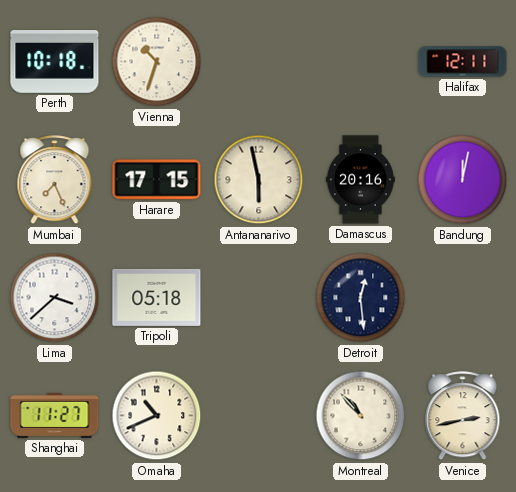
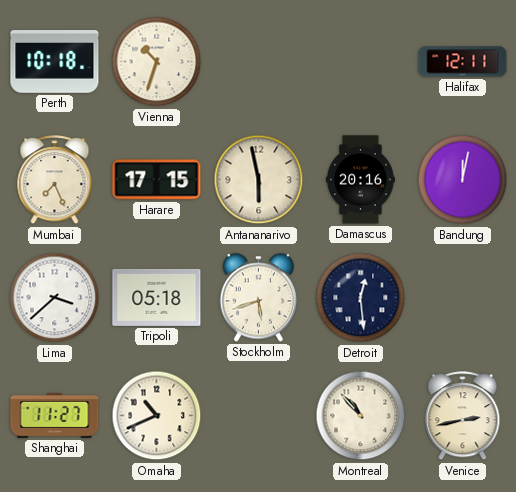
Stockholm: none -> 5:42 (259, 298)
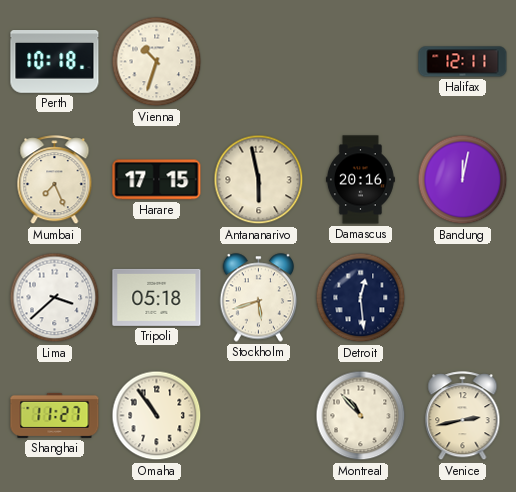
Omaha: 10:41 -> 10:54 (157, 416)
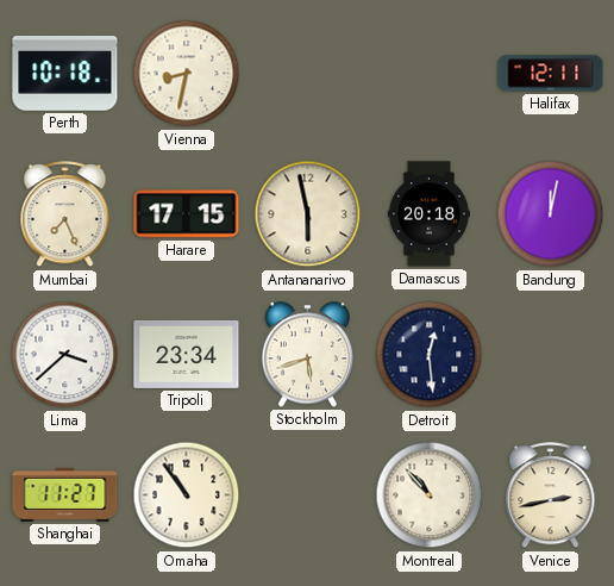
Vienna: 10:33 -> 8:32 (187, 74)
Damascus: 20:16 -> 20:18 (428, 214)
Tripoli: 05:18 -> 23:34 (187, 354)
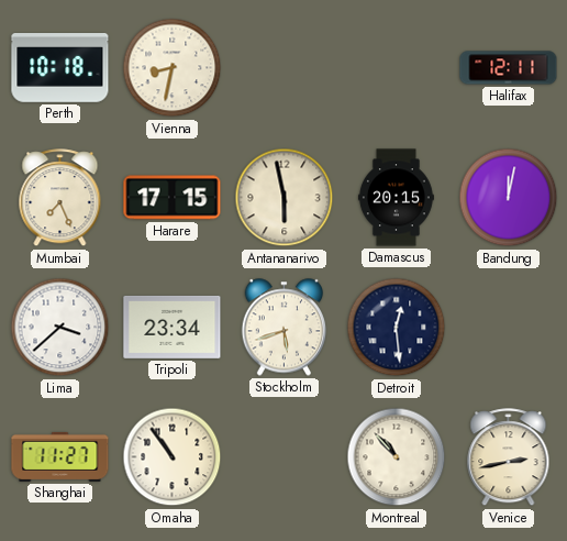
Damascus: 20:18 -> 20:15 (396, 198)
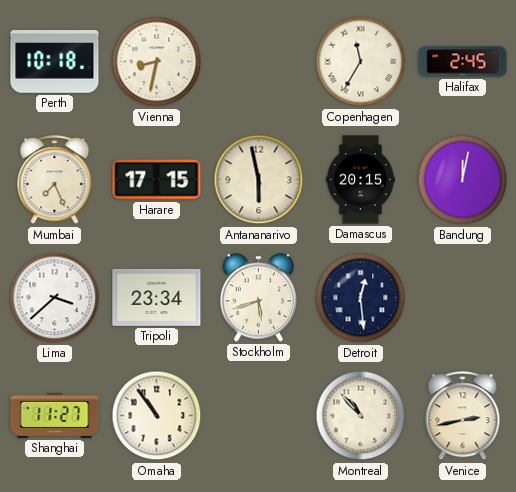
Copenhagen: none -> 11:35 (361, 62)
Halifax: 12:11 -> 2:45 (463, 62)
